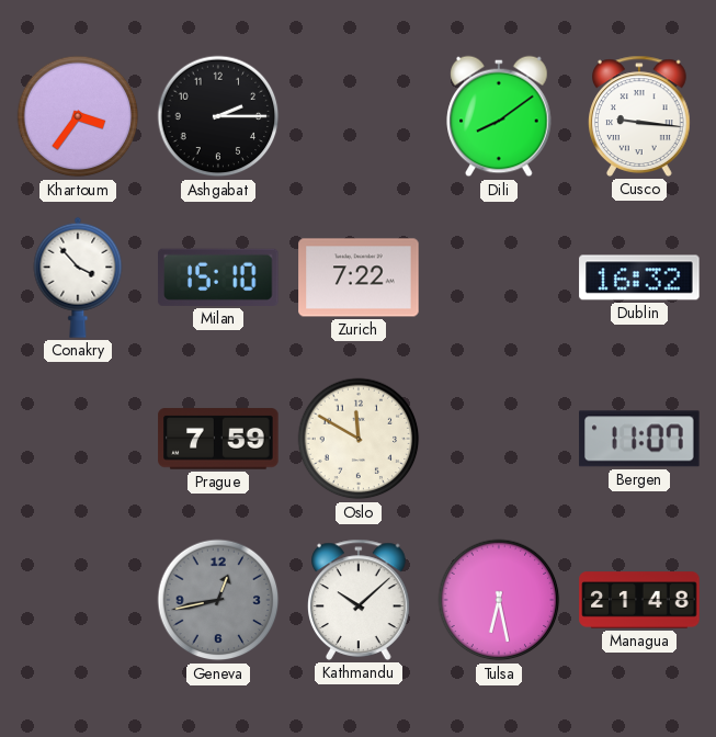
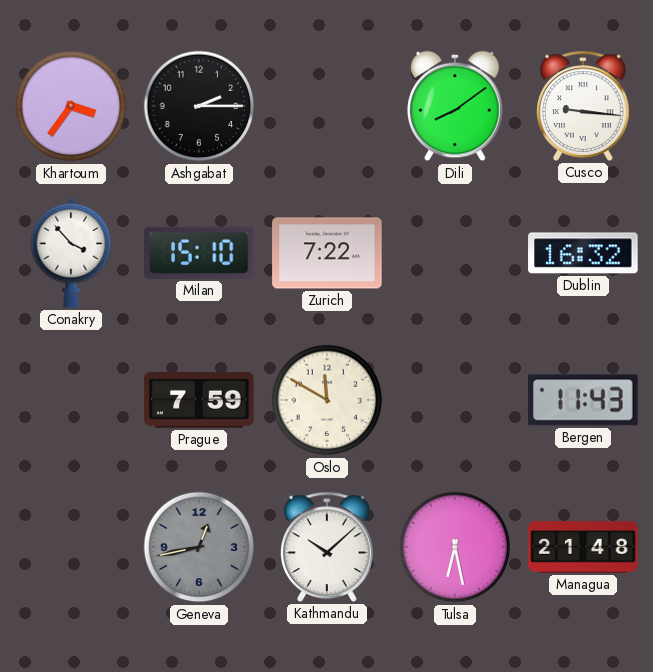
Bergen: 11:07 -> 11:43 (583, 400)
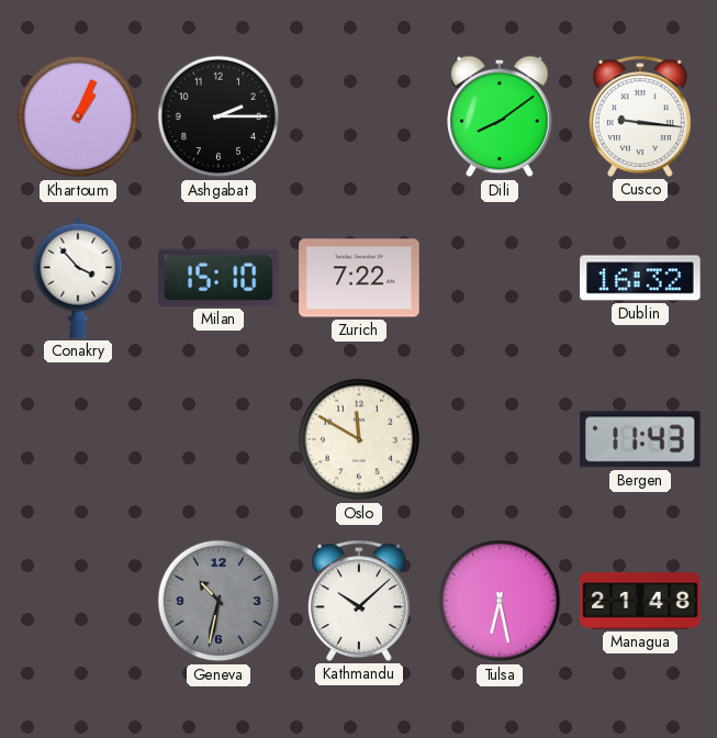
Khartoum: 3:36 -> 1:04 (78, 116)
Prague: 7:59 -> none (199, 400)
Geneva: 12:43 -> 10:32 (219, 601)
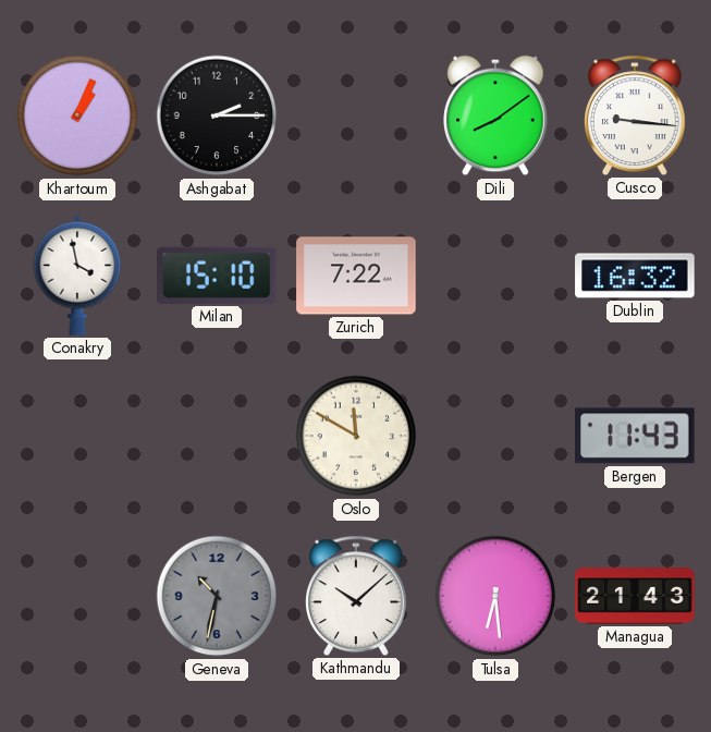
Conakry: 3:53 -> 3:58 (77, 276)
Tulsa: 6:28 -> 6:29 (495, 596)
Managua: 21:48 -> 21:43 (635, 596)
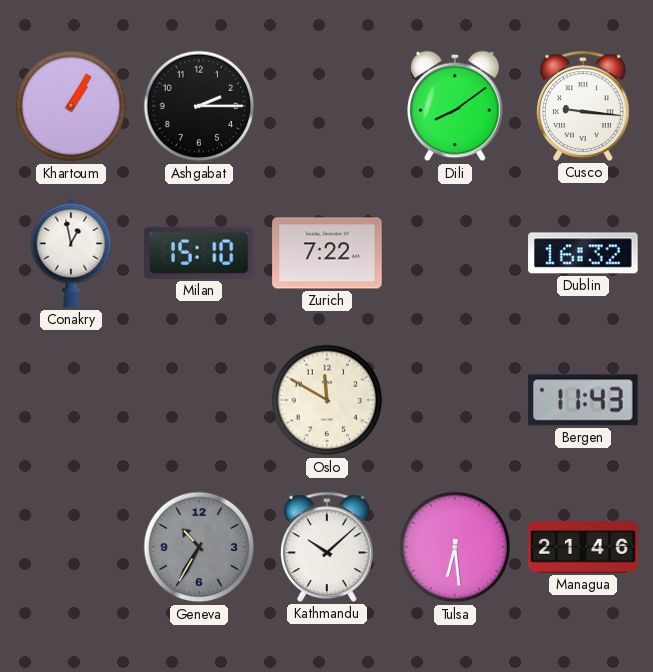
Khartoum: 1:04 -> 1:05 (71, 106)
Conakry: 3:58 -> 12:58 (71, 253)
Geneva: 10:32 -> 10:35 (199, 547)
Managua: 21:43 -> 21:46 (583, 547)
